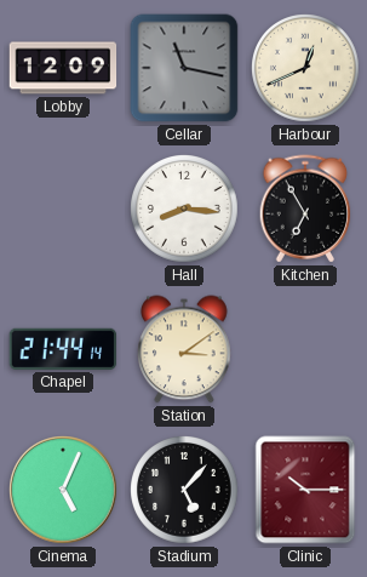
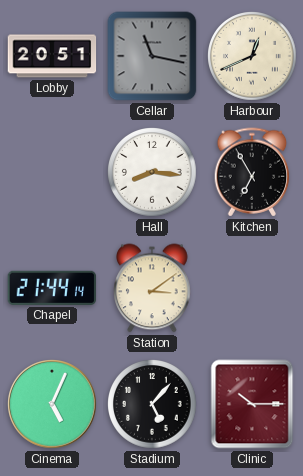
Lobby: 12:09 -> 20:51 (52, 56)
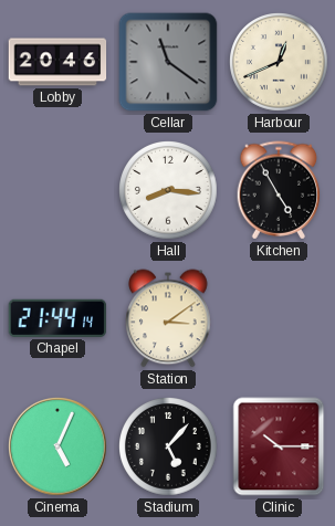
Lobby: 20:51 -> 20:46 (57, 62)
Cellar: 11:17 -> 11:21 (168, 62)
Kitchen: 6:55 -> 4:55 (279, 190)
